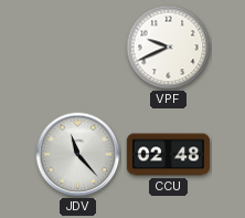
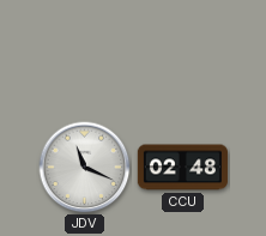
VPF: 9:41 -> none (169, 48)
JDV: 11:23 -> 11:19 (85, 168)
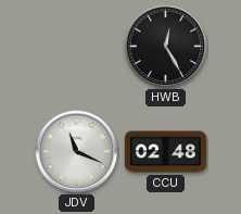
HWB: none -> 12:25 (166, 47)
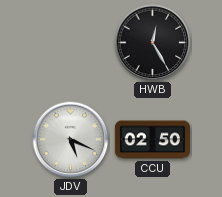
JDV: 11:19 -> 5:19 (71, 140)
CCU: 02:48 -> 02:50 (152, 140)
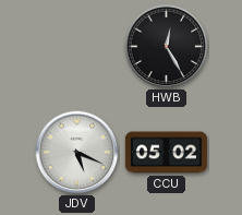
CCU: 02:50 -> 05:02 (166, 153)
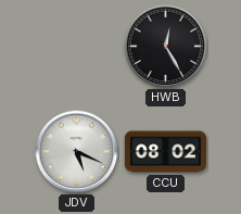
CCU: 05:02 -> 08:02 (165, 152)
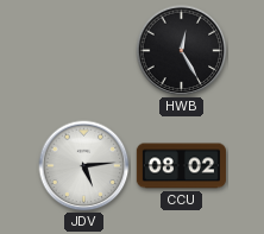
JDV: 5:19 -> 5:14 (84, 166)
